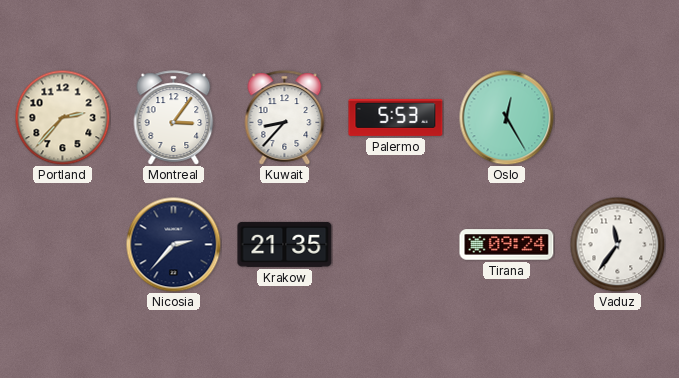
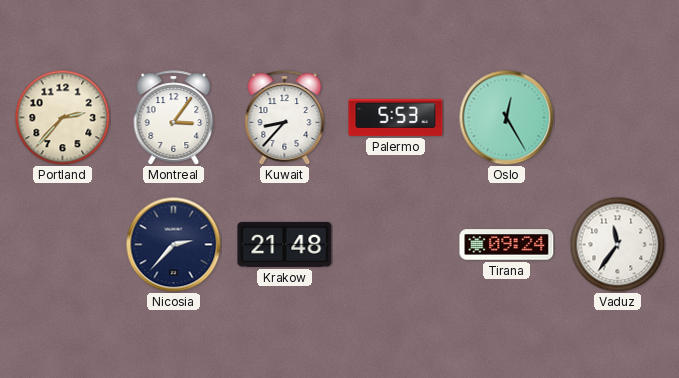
Krakow: 21:35 -> 21:48 (285, 244)
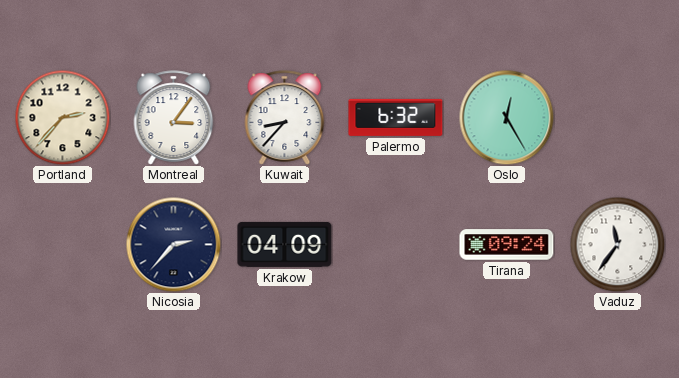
Palermo: 5:53 -> 6:32 (396, 117)
Krakow: 21:48 -> 04:09 (285, 244)
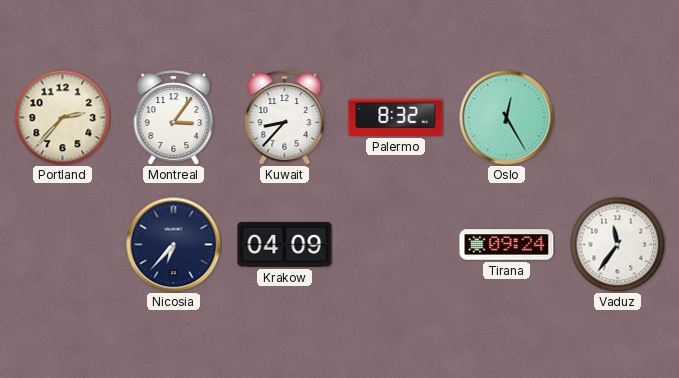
Palermo: 6:32 -> 8:32 (396, 117)
Nicosia: 2:37 -> 6:37 (173, 244)
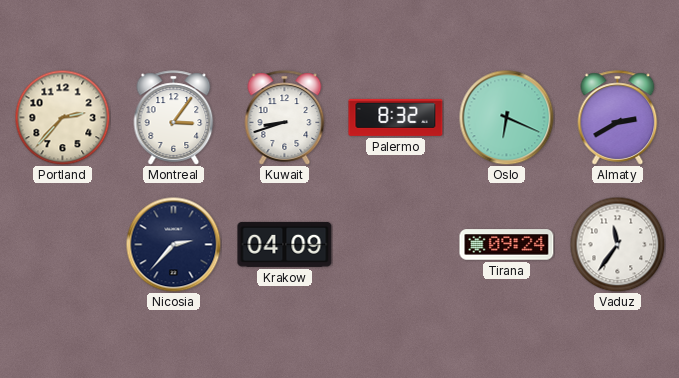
Kuwait: 8:37 -> 8:42 (285, 118)
Oslo: 12:25 -> 6:19 (506, 117)
Almaty: none -> 2:40 (618, 118)
Nicosia: 6:37 -> 2:37 (173, 244)
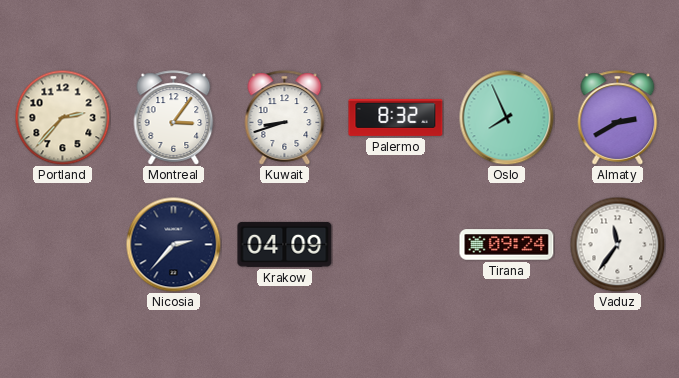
Oslo: 6:19 -> 7:56 (506, 117)
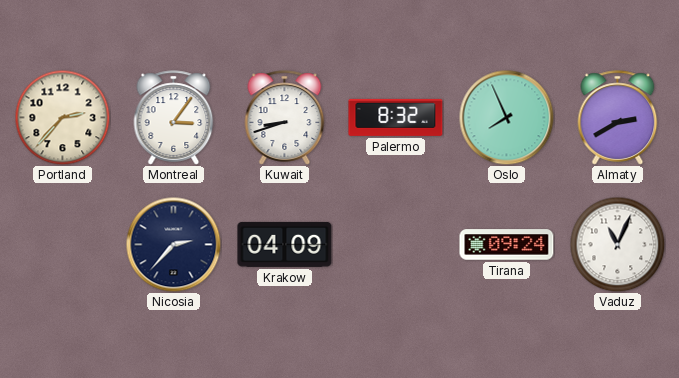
Vaduz: 11:36 -> 11:04 (617, 244)
